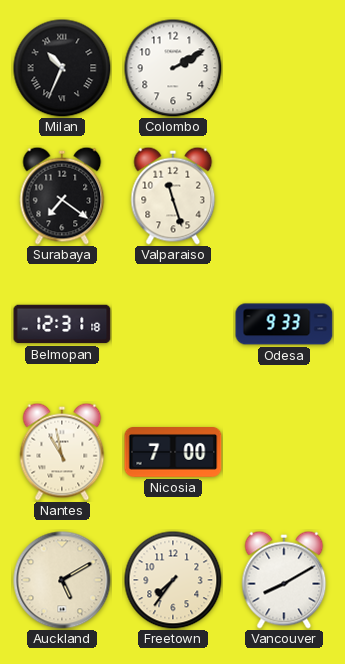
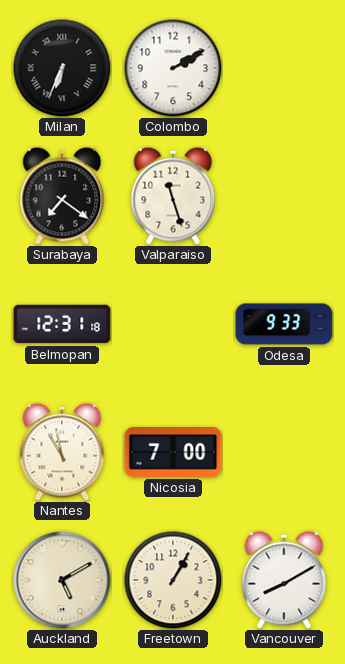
Milan: 10:34 -> 6:34 (62, 68)
Freetown: 7:36 -> 1:05 (173, 580)
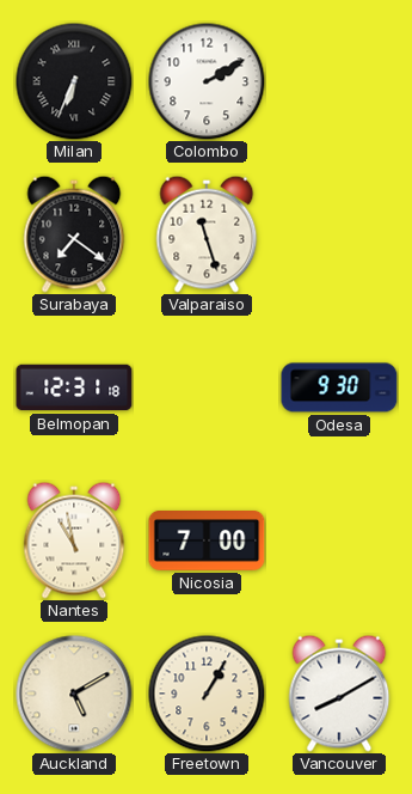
Odesa: 9:33 -> 9:30 (339, 387)
